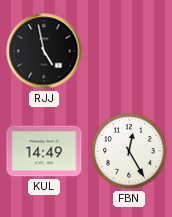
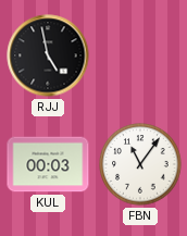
KUL: 14:49 -> 00:03 (48, 164)
FBN: 12:25 -> 11:06 (140, 164)
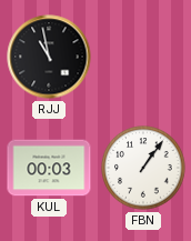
RJJ: 4:58 -> 10:58 (49, 57)
FBN: 11:06 -> 1:06 (143, 168)
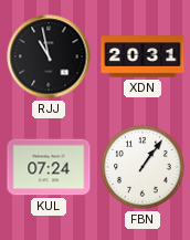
XDN: none -> 20:31 (142, 56)
KUL: 00:03 -> 07:24 (49, 167)
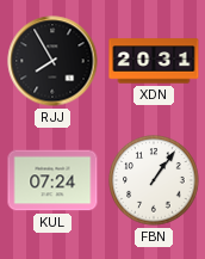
RJJ: 10:58 -> 7:55 (52, 61)
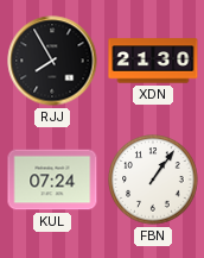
XDN: 20:31 -> 21:30 (153, 61)
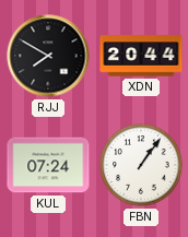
RJJ: 7:55 -> 7:50 (48, 56)
XDN: 21:30 -> 20:44 (141, 56)
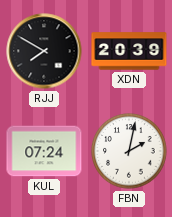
XDN: 20:44 -> 20:39 (129, 51)
FBN: 1:06 -> 2:02 (129, 151)
